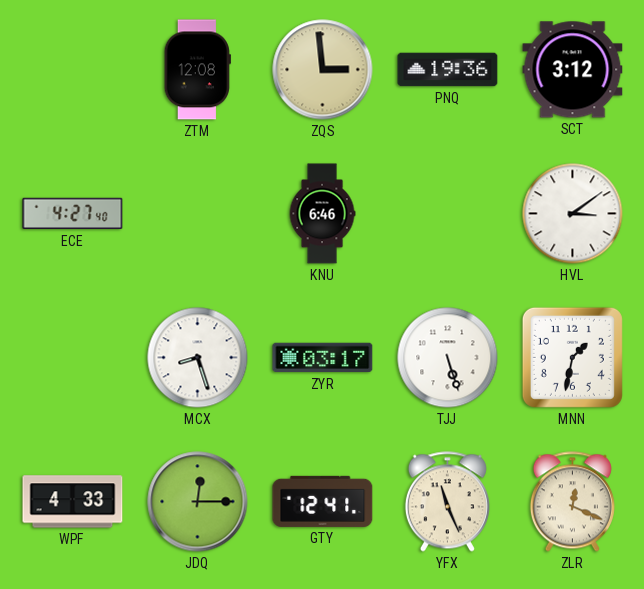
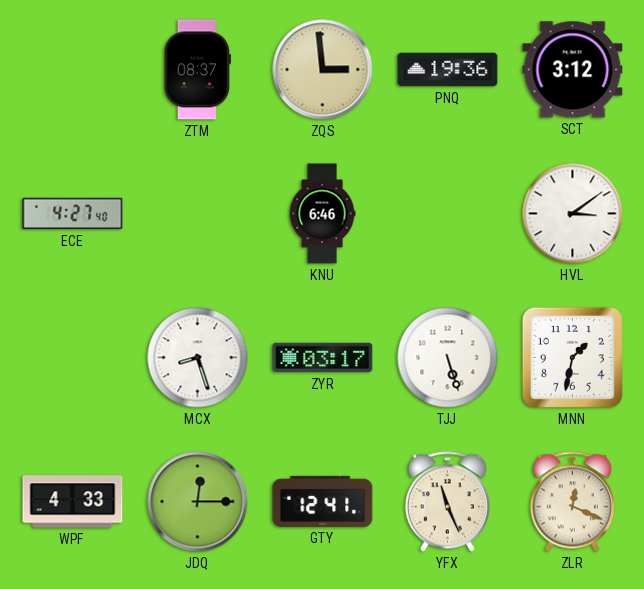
ZTM: 12:08 -> 08:37 (197, 70)
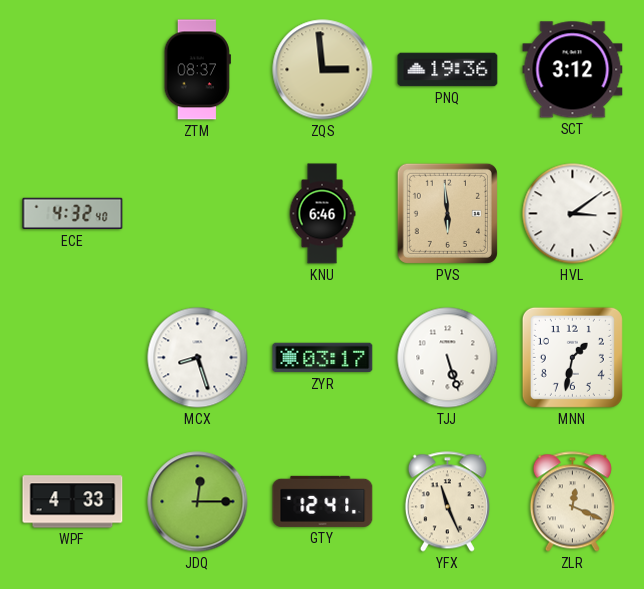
ECE: 4:27 -> 4:32 (73, 214)
PVS: none -> 5:59 (447, 213)
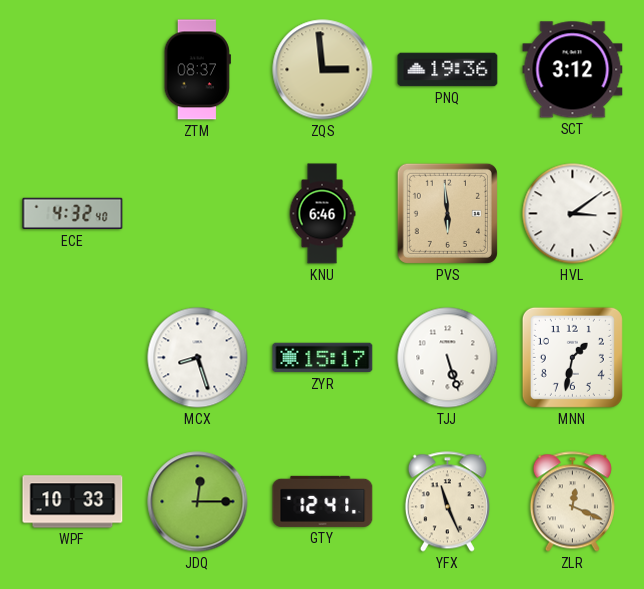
ZYR: 03:17 -> 15:17 (323, 358)
WPF: 4:33 -> 10:33 (73, 502)
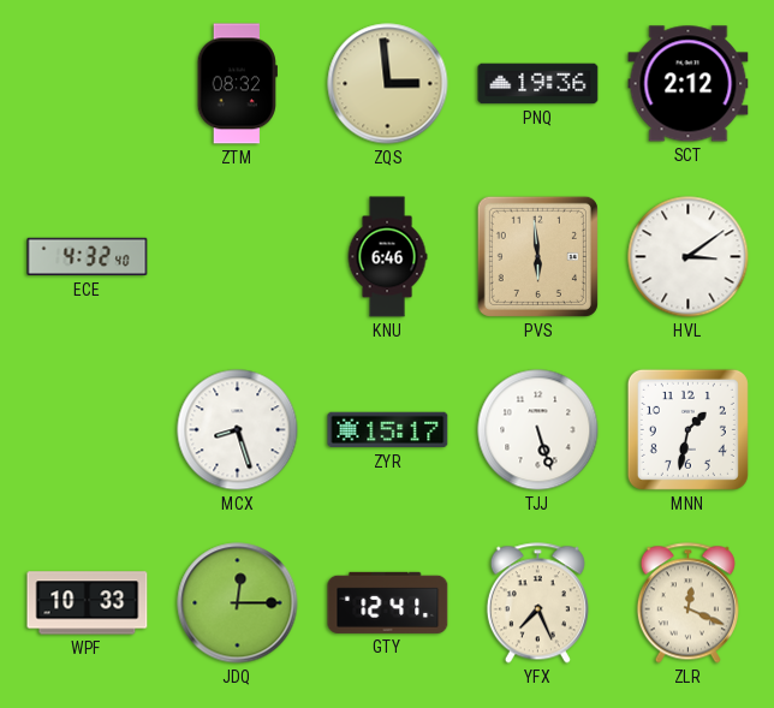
ZTM: 08:37 -> 08:32 (237, 84)
SCT: 3:12 -> 2:12 (689, 84)
YFX: 11:26 -> 7:26 (537, 603)
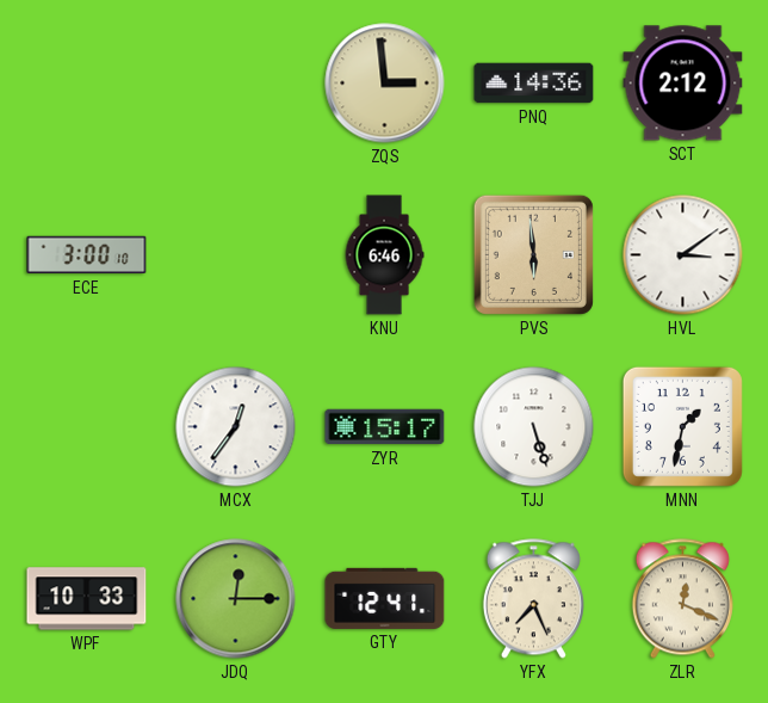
ZTM: 08:32 -> none (237, 84)
PNQ: 19:36 -> 14:36 (534, 84)
ECE: 4:32 -> 3:00 (87, 255)
MCX: 8:27 -> 12:36 (236, 427)
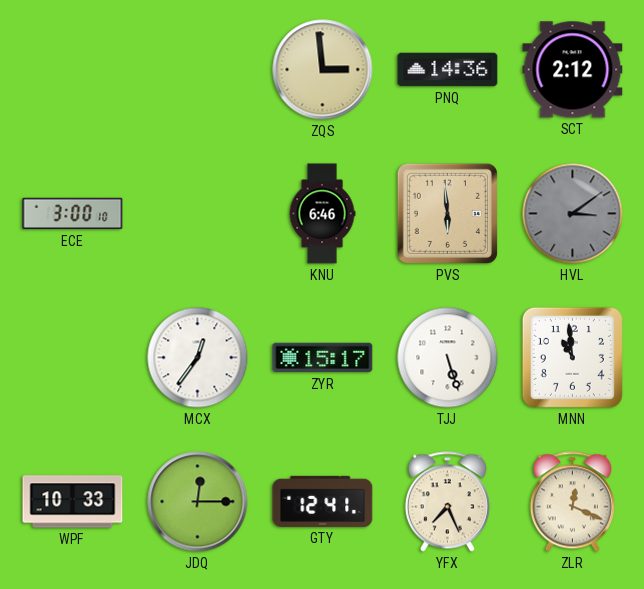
HVL dial: white -> grey (573, 214)
MNN: 1:32 -> 10:59 (572, 357)
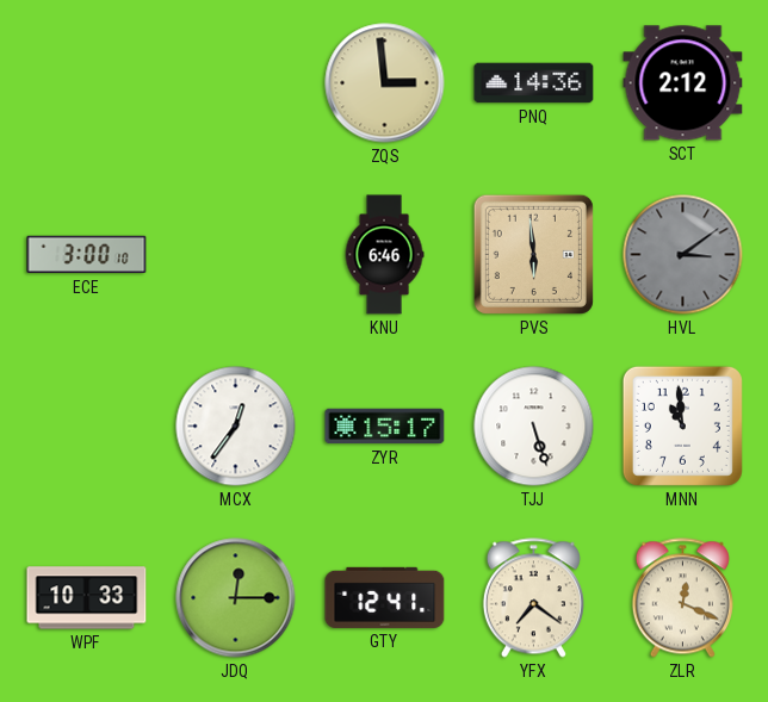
YFX: 7:26 -> 7:21 (533, 598)
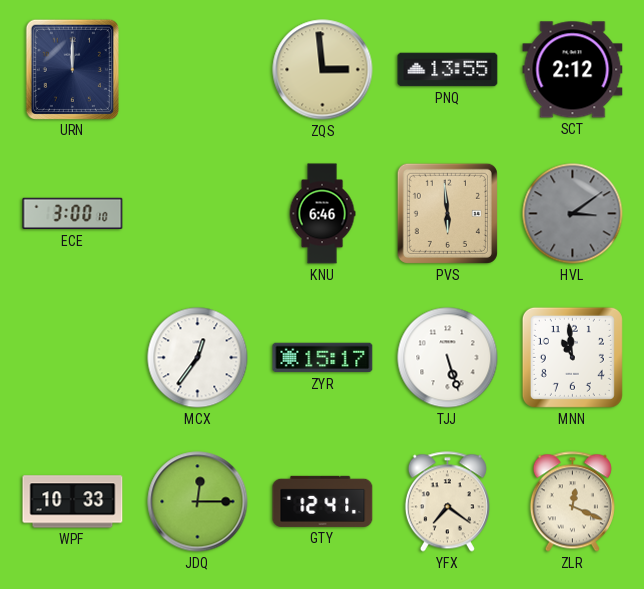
URN: none -> 12:00 (72, 69)
PNQ: 14:36 -> 13:55 (448, 70)
